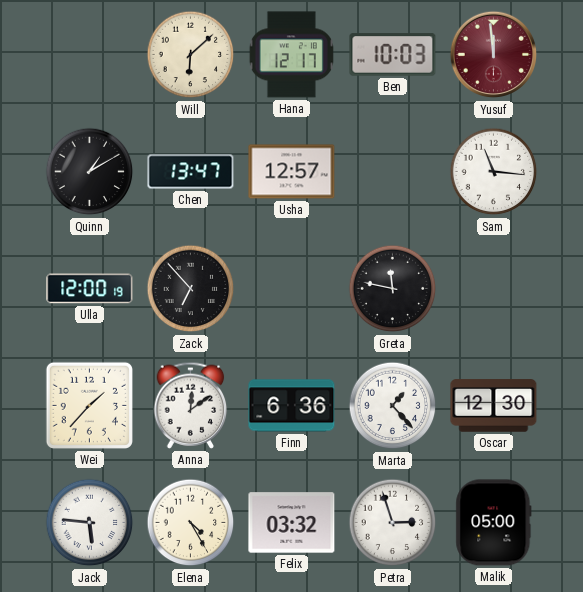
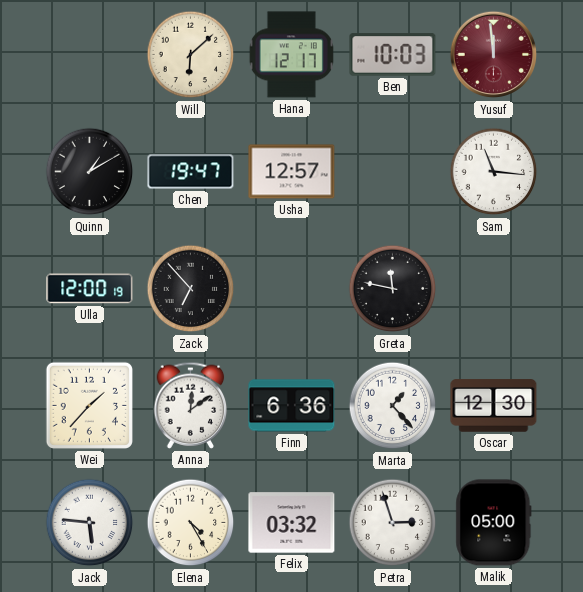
Chen: 13:47 -> 19:47 (191, 172)
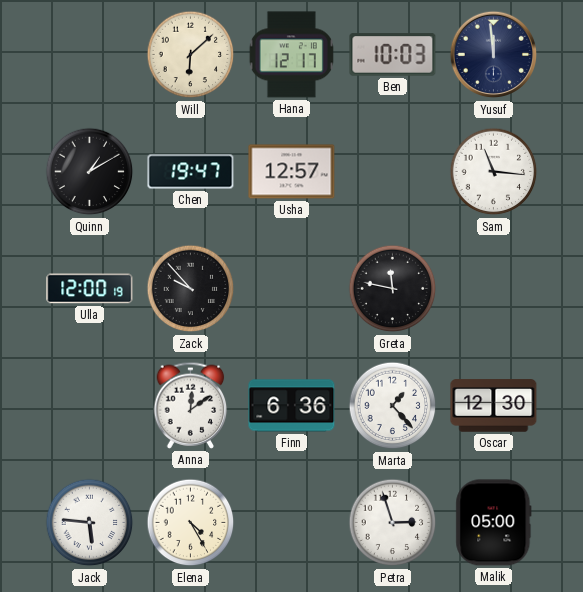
Yusuf dial: burgundy -> navy (494, 55)
Zack: 6:53 -> 9:53 (191, 289)
Wei: 1:37 -> none (89, 405)
Felix: 03:32 -> none (292, 523)
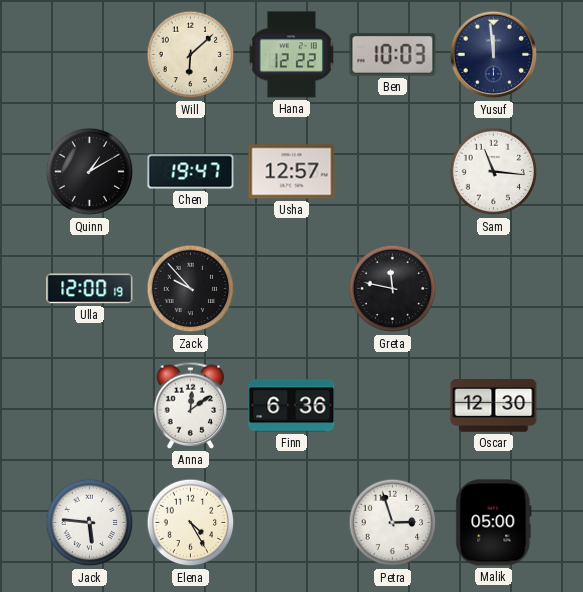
Hana: 12:17 -> 12:22 (291, 55)
Marta: 1:23 -> none (393, 406)
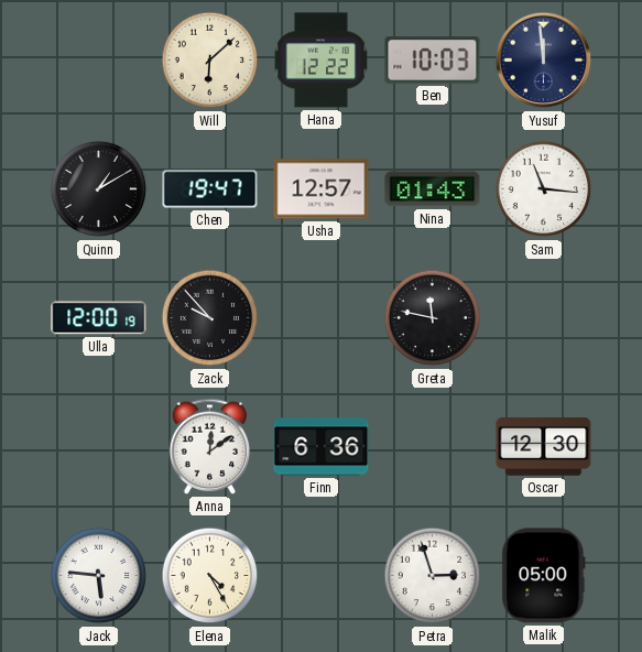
Nina: none -> 01:43 (433, 189)
